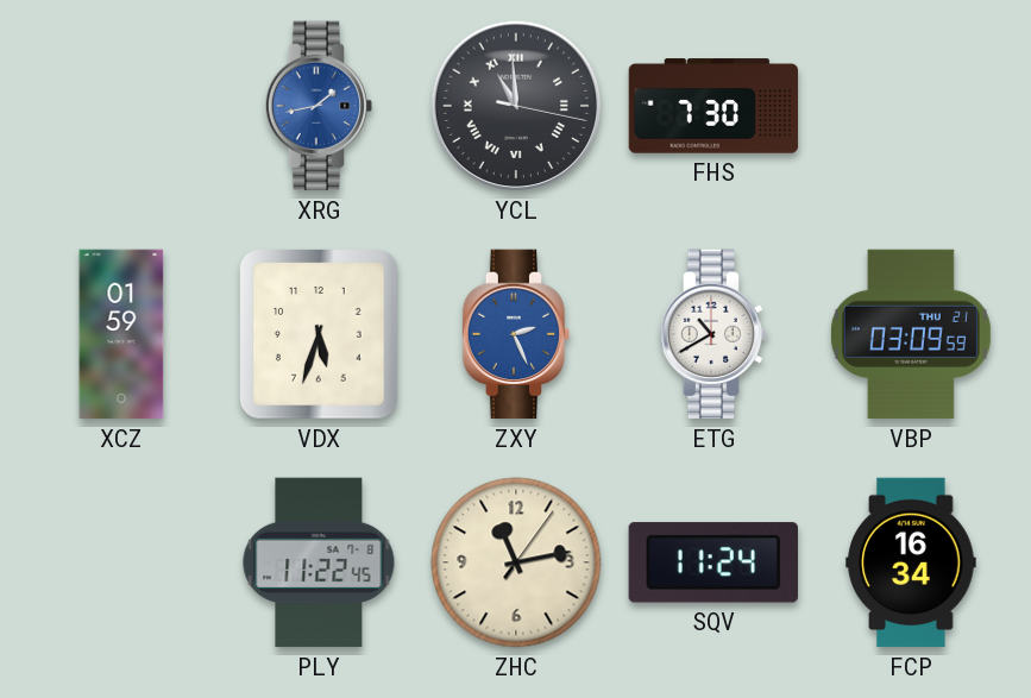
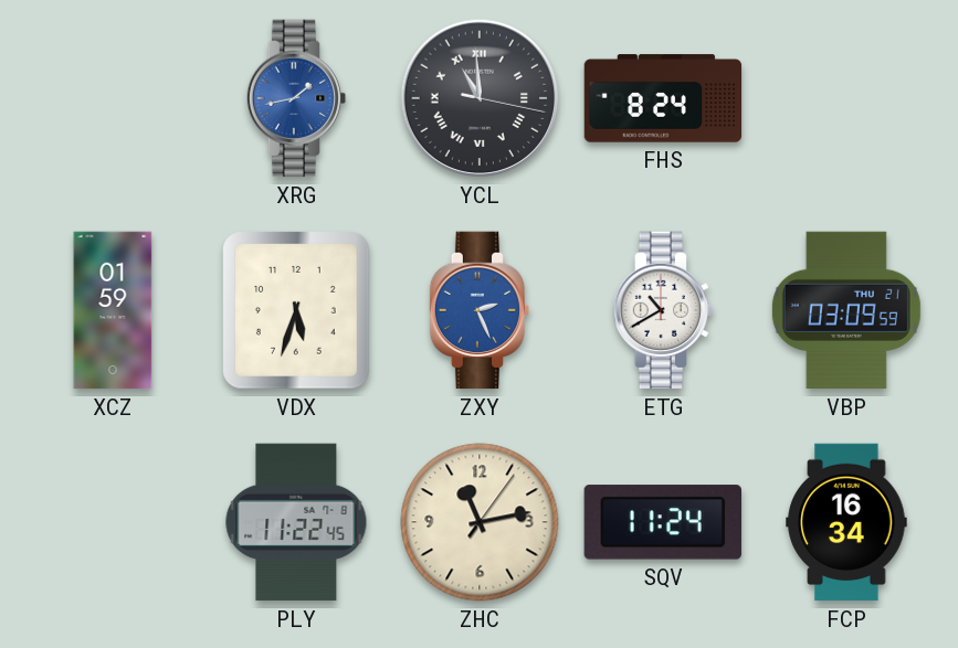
FHS: 7:30 -> 8:24 (663, 98)
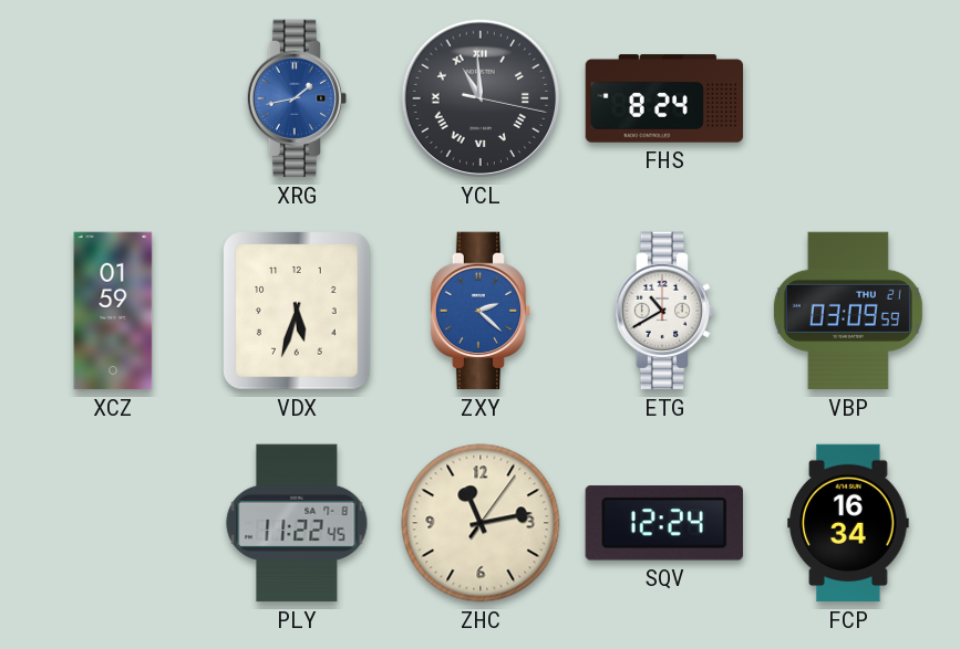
ZXY: 2:26 -> 2:22 (481, 311)
SQV: 11:24 -> 12:24 (664, 523)
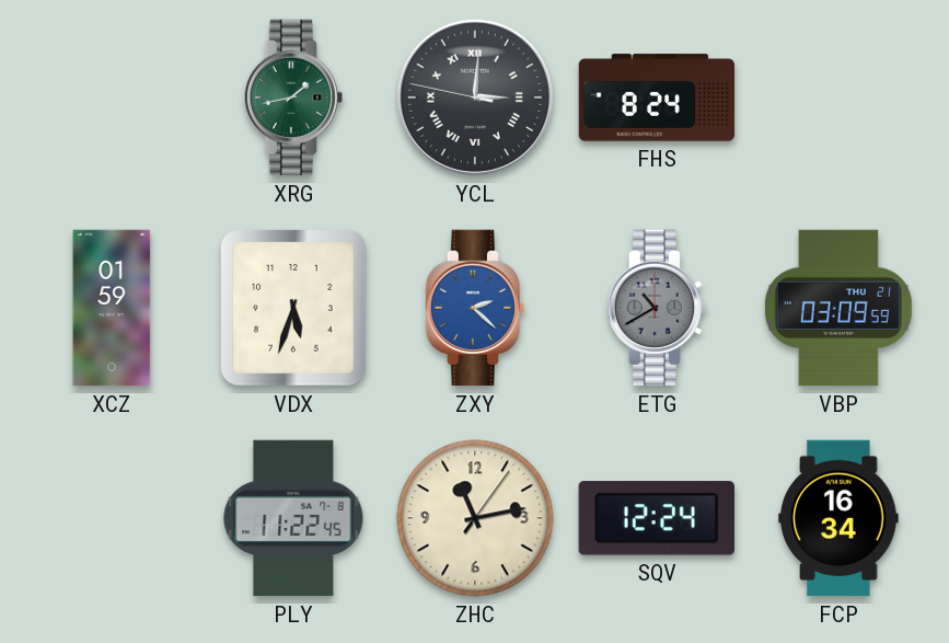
XRG dial: blue -> green (293, 97)
YCL: 10:59 -> 3:00 (475, 97)
ETG dial: white -> grey (657, 308)
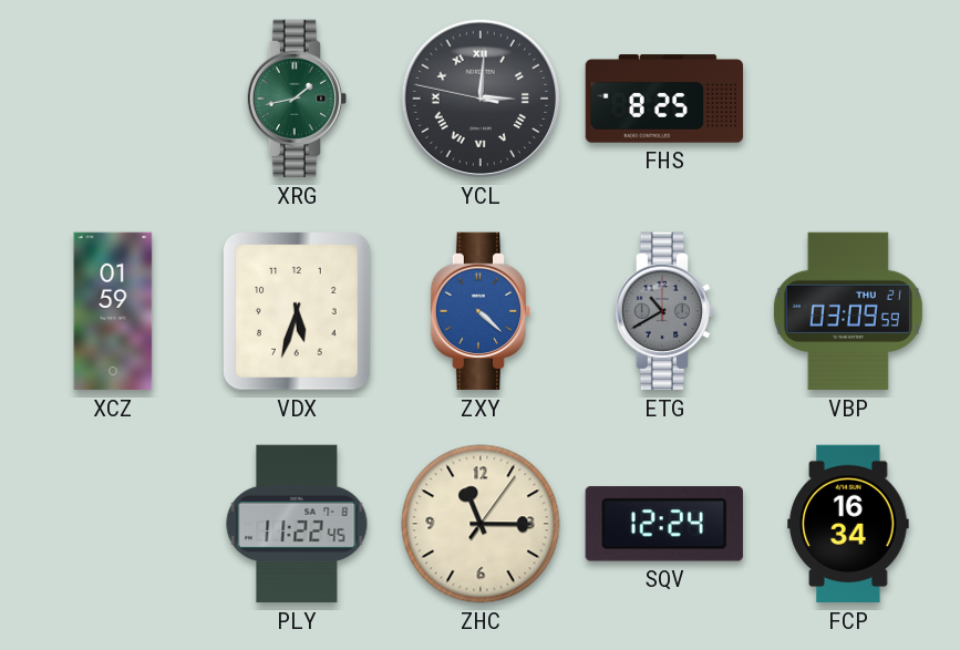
FHS: 8:24 -> 8:25 (664, 99)
ZXY: 2:22 -> 4:22 (481, 311)
ZHC: 11:13 -> 11:15 (481, 524)
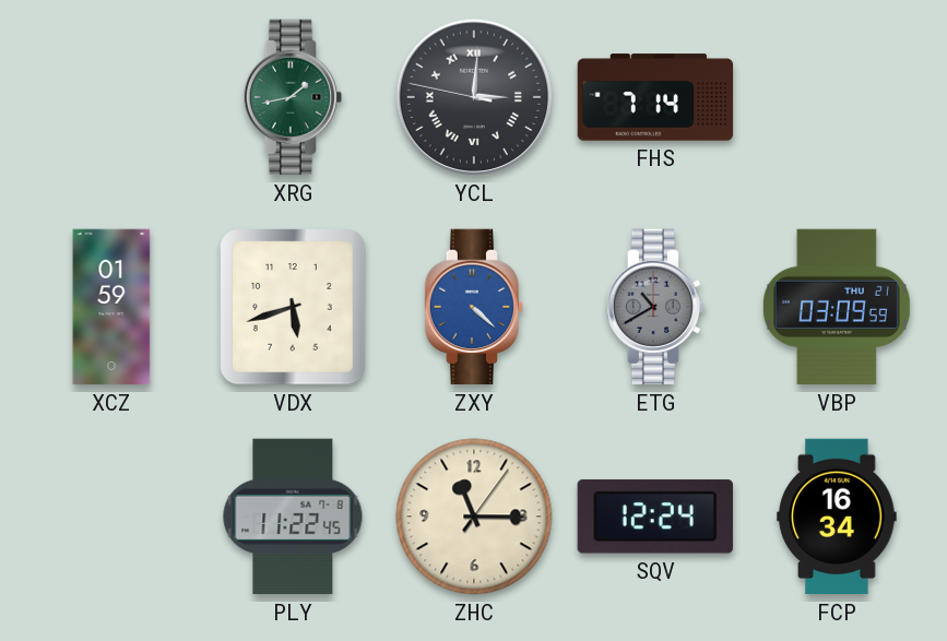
FHS: 8:25 -> 7:14 (655, 97)
VDX: 5:33 -> 5:42 (293, 307)
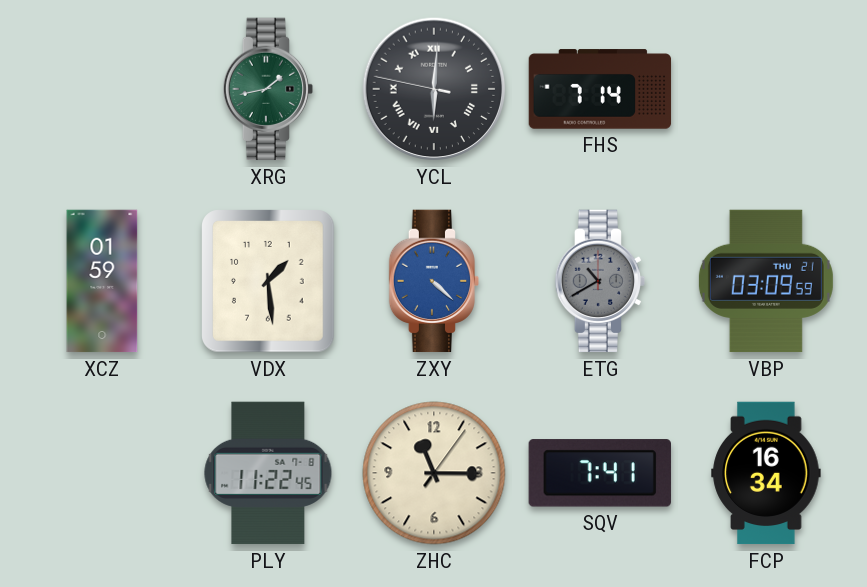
YCL: 3:00 -> 6:00 (434, 89)
VDX: 5:42 -> 1:29 (268, 281)
SQV: 12:24 -> 7:41 (600, 473)
